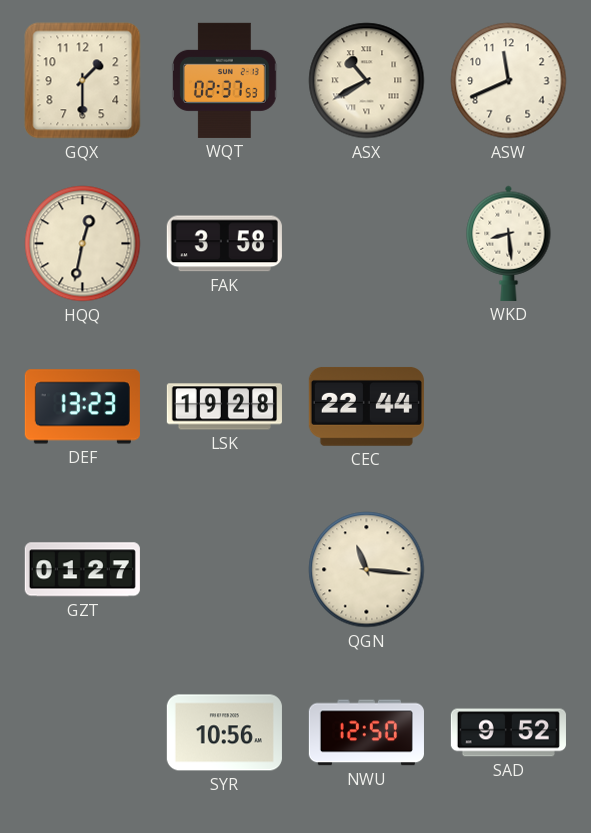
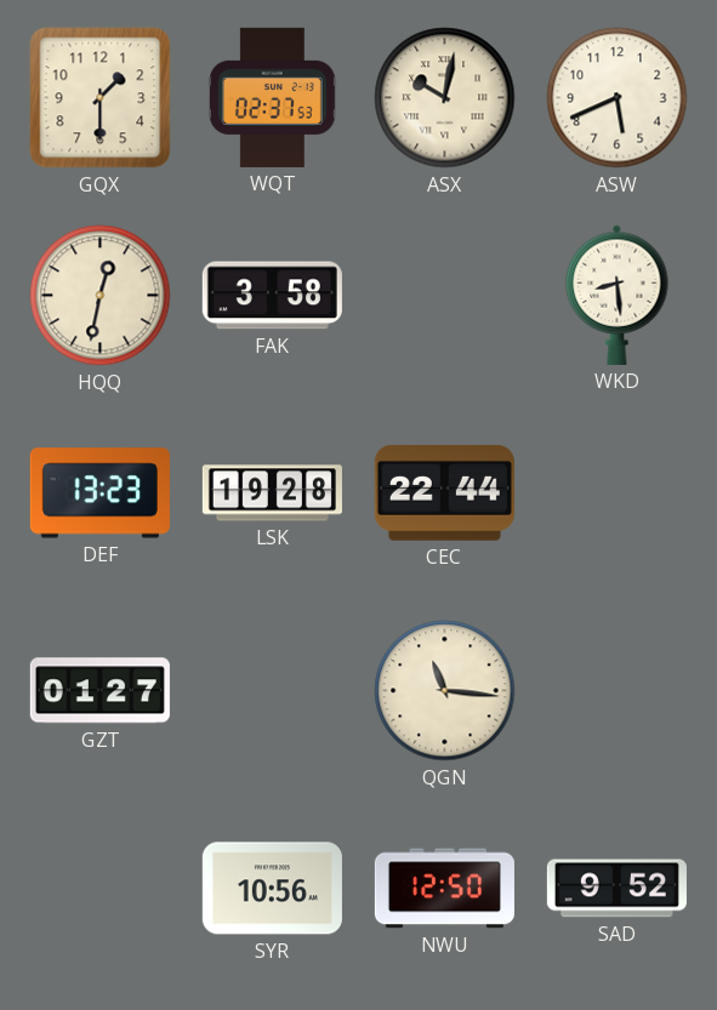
ASX: 10:40 -> 10:02 (445, 98)
ASW: 11:41 -> 5:41 (618, 98)
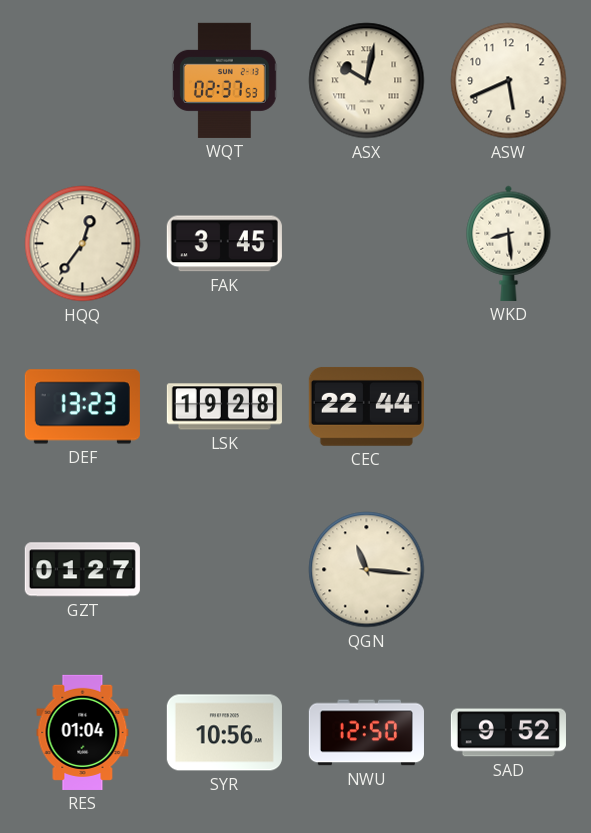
GQX: 1:30 -> none (101, 98)
HQQ: 12:32 -> 12:36 (83, 244)
FAK: 3:58 -> 3:45 (224, 244)
RES: none -> 01:04 (83, 732)
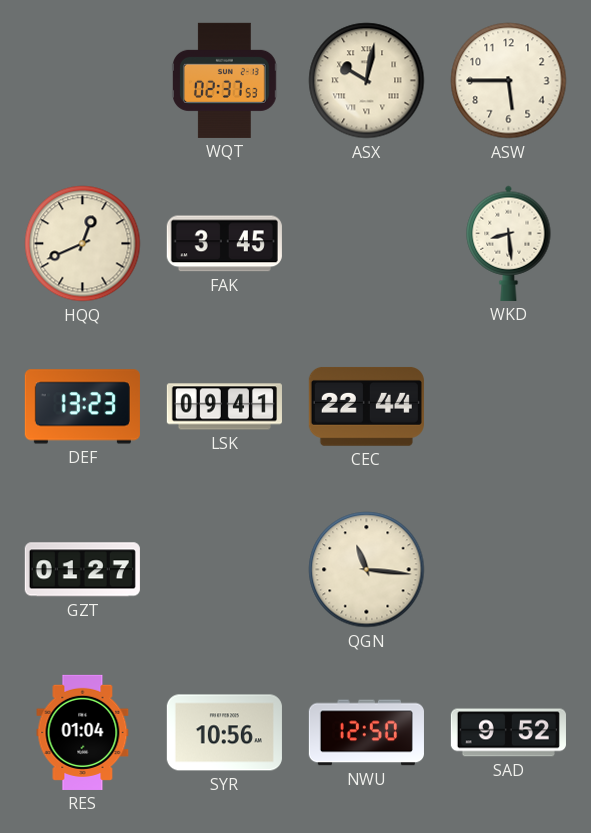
ASW: 5:41 -> 5:45 (509, 81)
HQQ: 12:36 -> 12:41 (83, 244)
LSK: 19:28 -> 09:41 (224, 407)
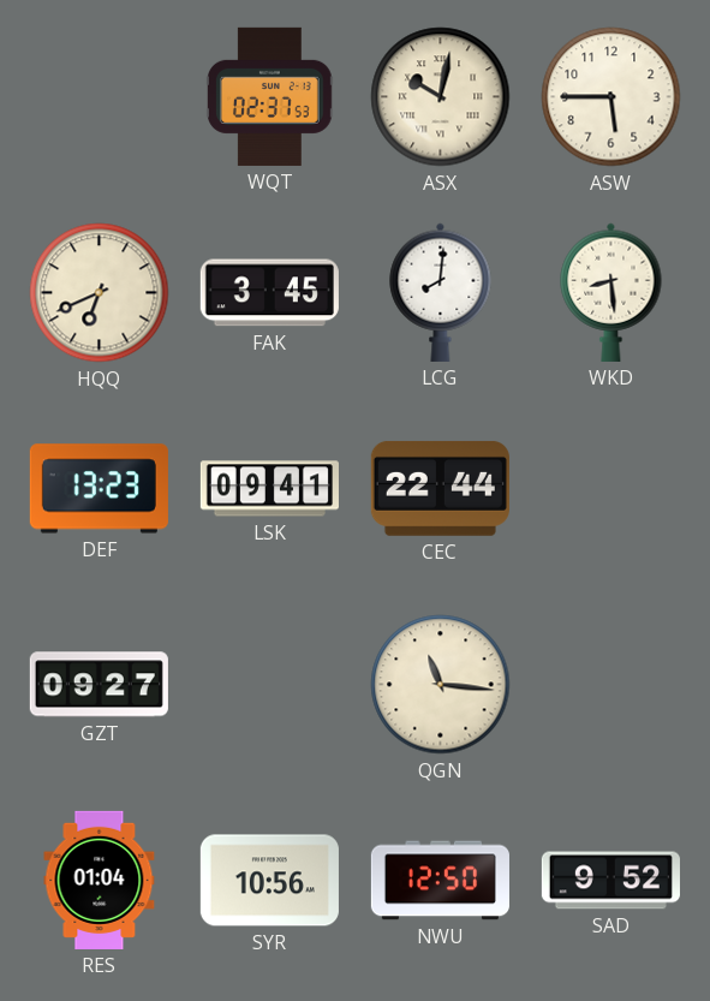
HQQ: 12:41 -> 6:41 (100, 293)
LCG: none -> 8:01 (441, 292)
GZT: 01:27 -> 09:27 (99, 685)
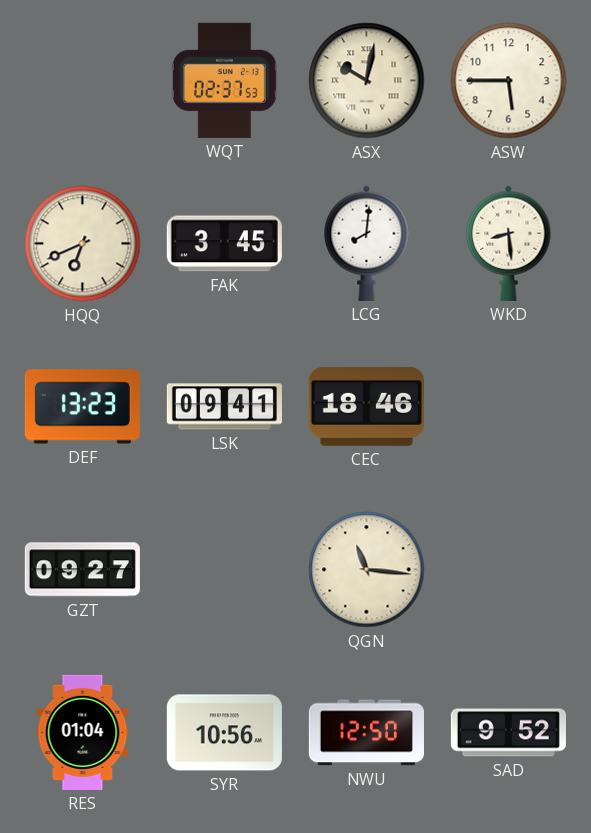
CEC: 22:44 -> 18:46 (366, 406)
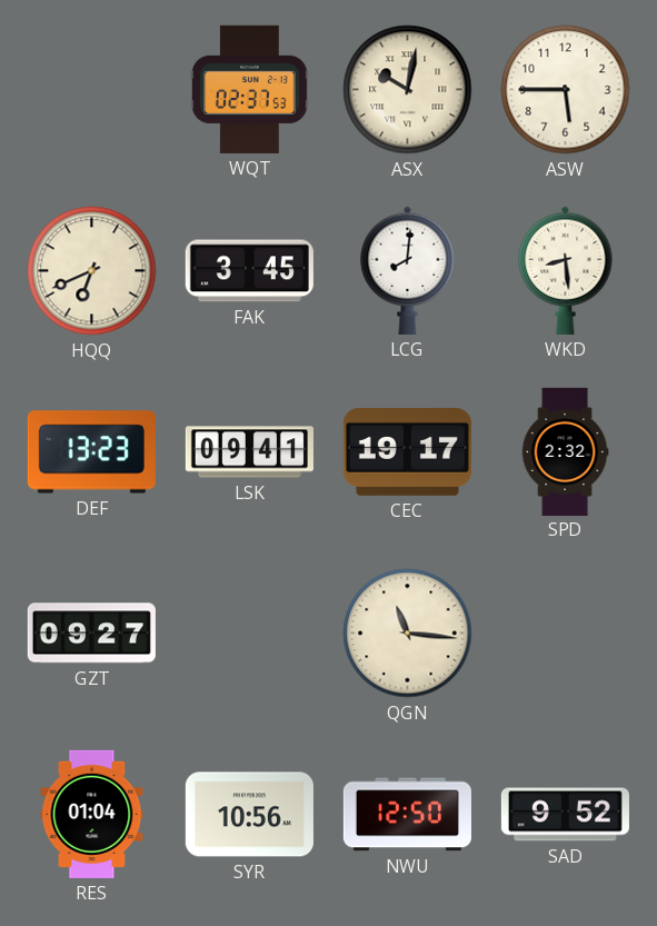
CEC: 18:46 -> 19:17 (407, 451)
SPD: none -> 2:32 (565, 451)
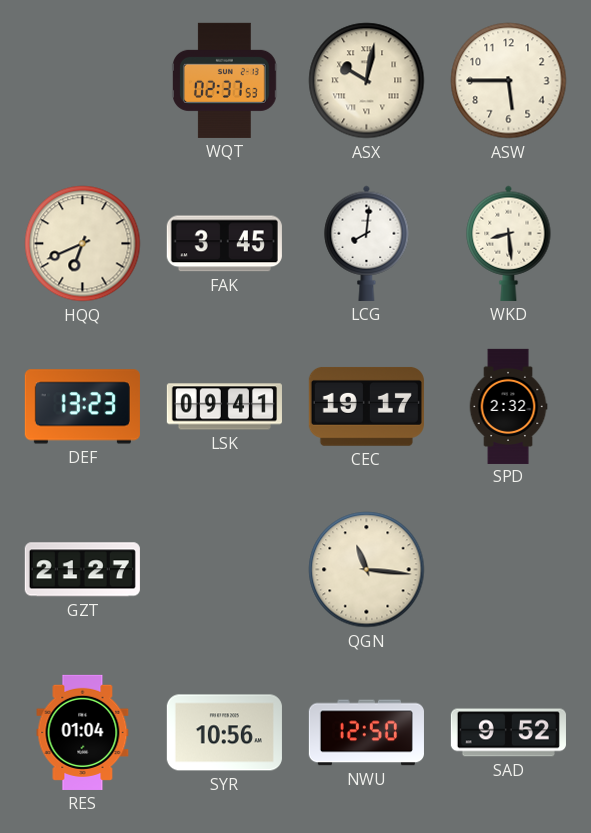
GZT: 09:27 -> 21:27 (82, 570)
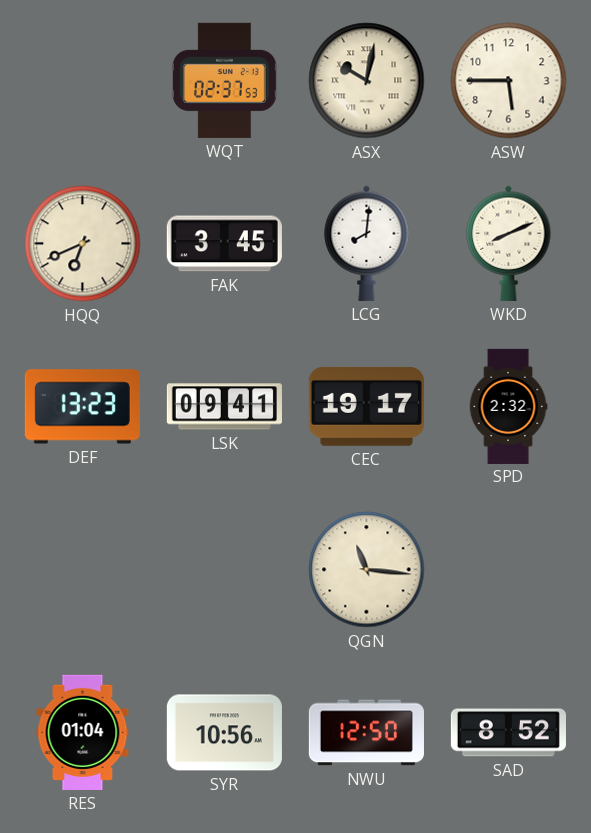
WKD: 8:29 -> 8:11 (509, 243)
GZT: 21:27 -> none (82, 570)
SAD: 9:52 -> 8:52 (508, 733)
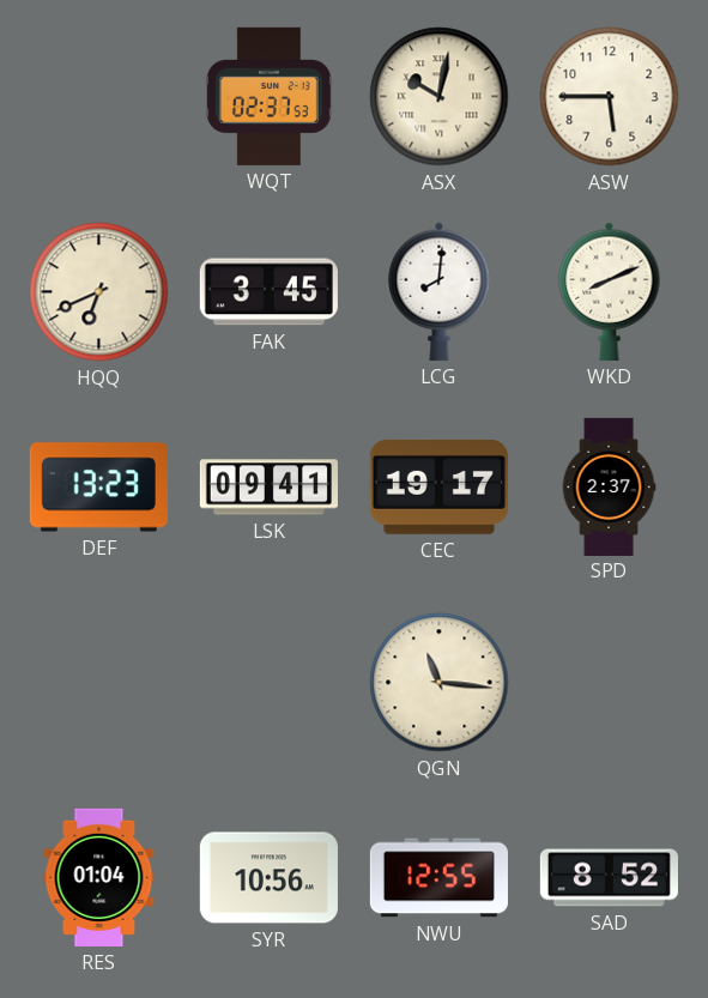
SPD: 2:32 -> 2:37 (609, 486)
NWU: 12:50 -> 12:55 (438, 878)
